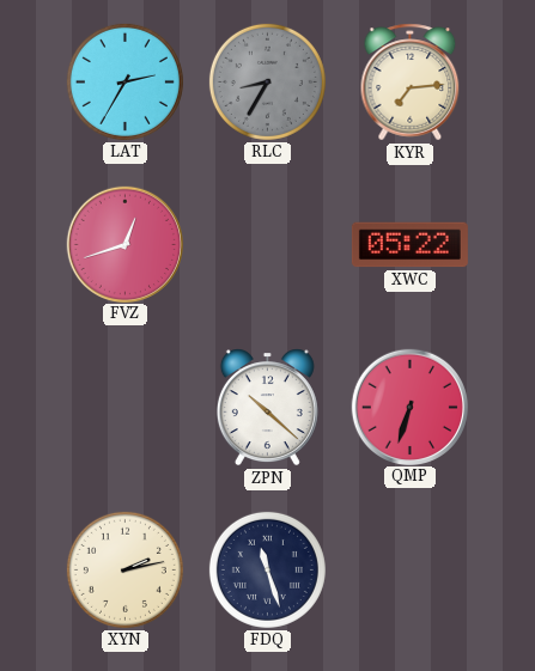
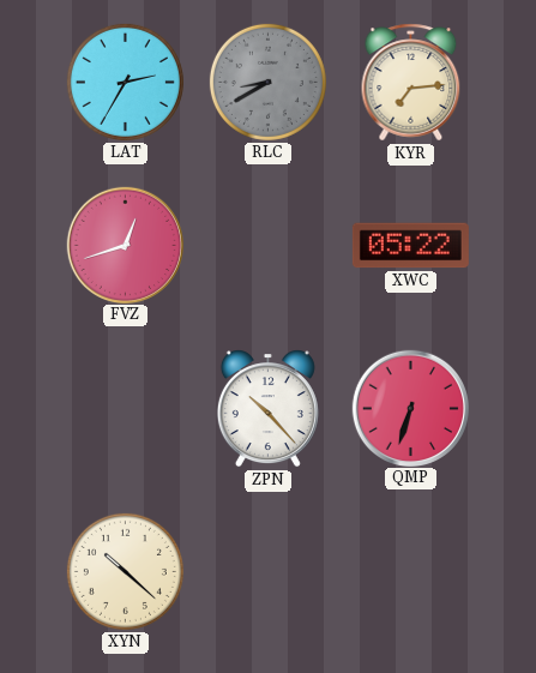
RLC: 8:35 -> 8:40 (267, 82)
ZPN: 10:22 -> 10:23 (267, 409)
XYN: 2:13 -> 10:22 (125, 571)
FDQ: 11:27 -> none (267, 569)
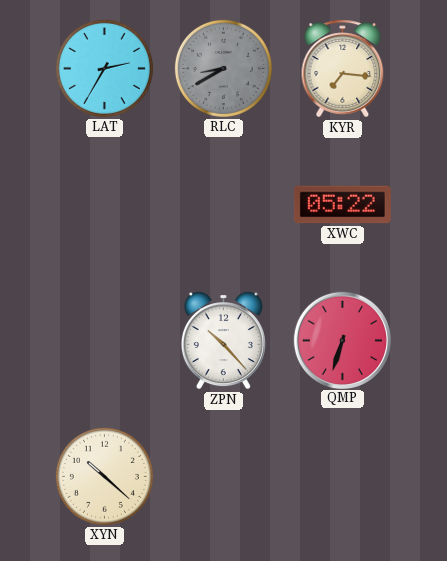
KYR: 7:14 -> 7:16 (343, 69)
FVZ: 12:42 -> none (125, 245)
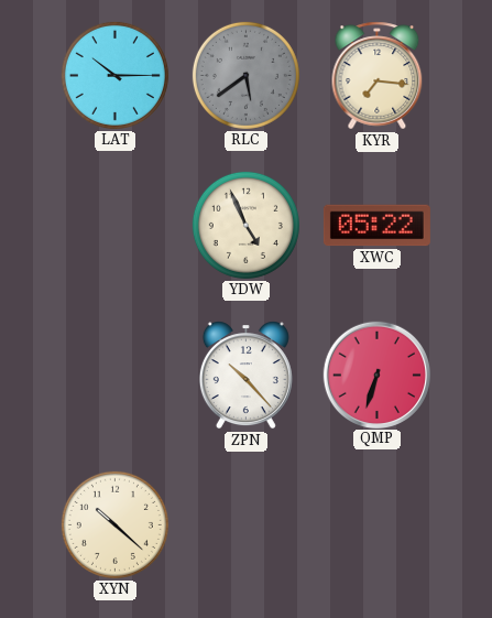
LAT: 2:35 -> 10:15 (114, 75)
RLC: 8:40 -> 5:39 (245, 75)
YDW: none -> 4:56 (245, 225)
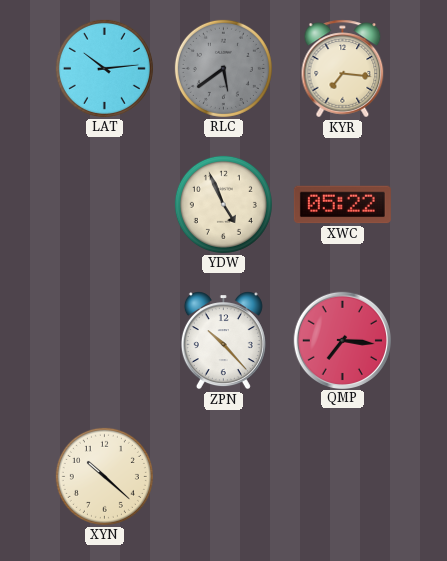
LAT: 10:15 -> 10:14 (104, 68)
QMP: 6:33 -> 7:16 (342, 340)
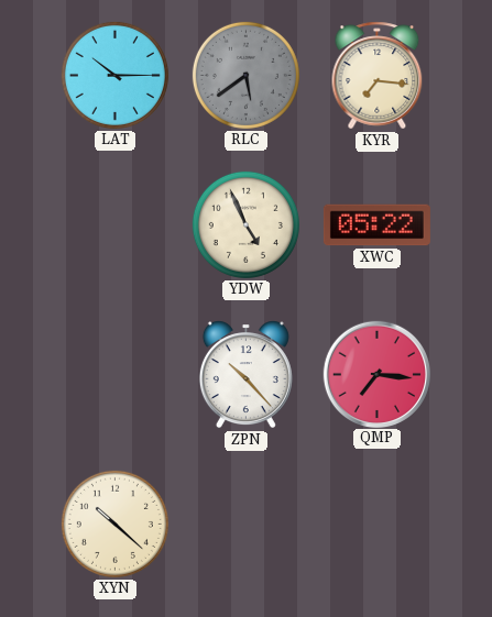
LAT: 10:14 -> 10:15 (114, 75)
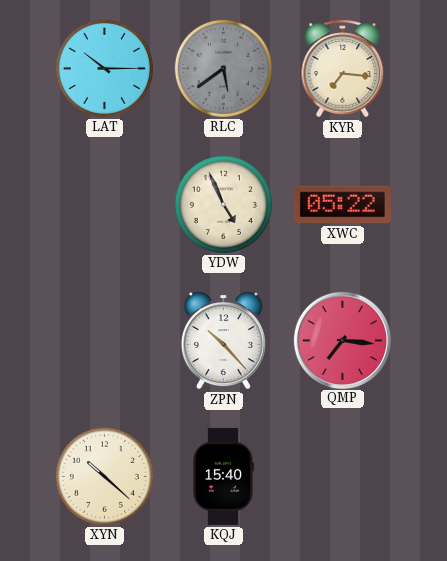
KQJ: none -> 15:40 (223, 476)
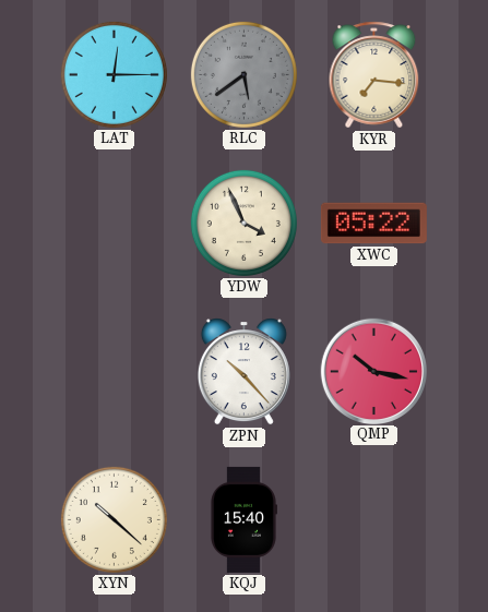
LAT: 10:15 -> 12:15 (114, 74)
YDW: 4:56 -> 3:56 (243, 223)
QMP: 7:16 -> 10:17 (373, 371)
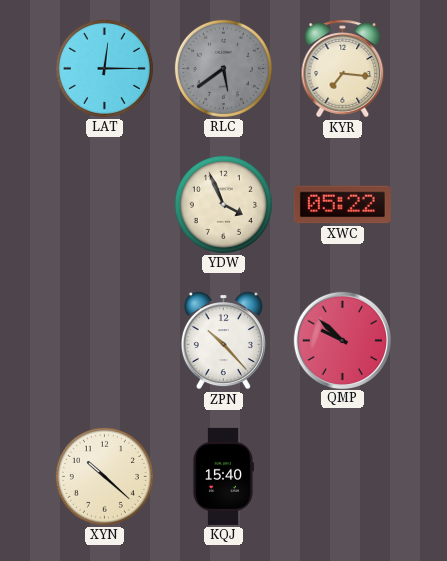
QMP: 10:17 -> 9:52 (342, 340)
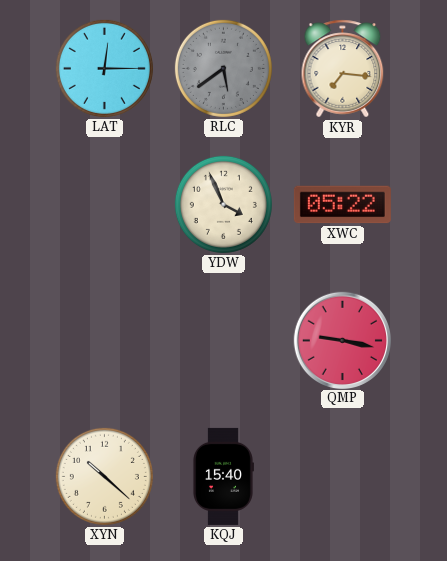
ZPN: 10:23 -> none (223, 341)
QMP: 9:52 -> 9:17 (342, 340)
